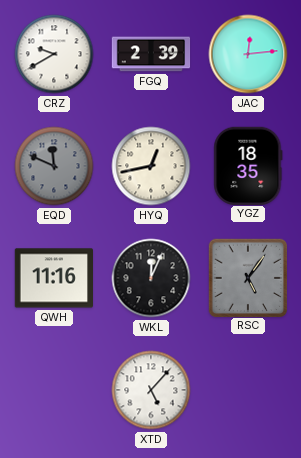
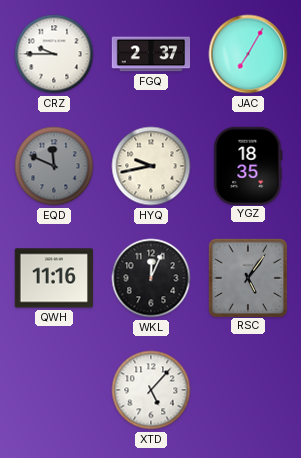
CRZ: 9:40 -> 9:45 (54, 54)
FGQ: 2:39 -> 2:37 (151, 54)
JAC: 12:14 -> 7:05 (248, 54)
HYQ: 12:43 -> 9:43 (151, 166)
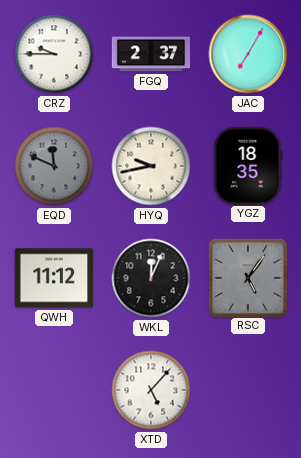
QWH: 11:16 -> 11:12 (54, 278)
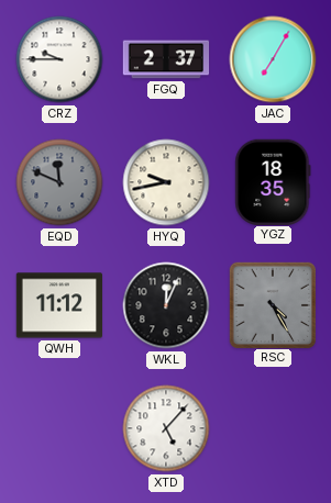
RSC: 5:06 -> 4:25 (272, 304)
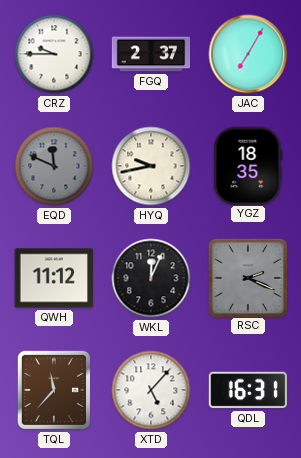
RSC: 4:25 -> 2:19 (247, 277)
TQL: none -> 11:37 (54, 390)
QDL: none -> 16:31 (247, 390)
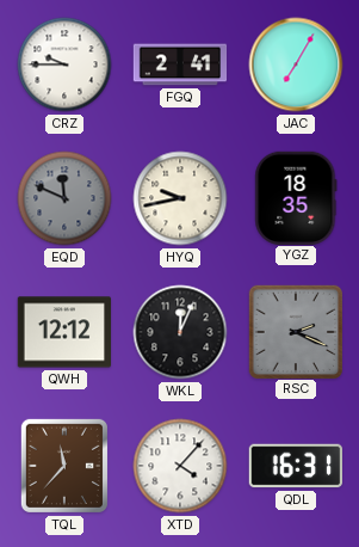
FGQ: 2:37 -> 2:41 (180, 64)
QWH: 11:12 -> 12:12 (64, 332)
XTD: 5:07 -> 4:07 (180, 466)
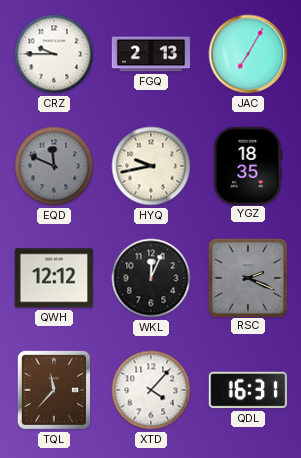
FGQ: 2:41 -> 2:13 (151, 54)
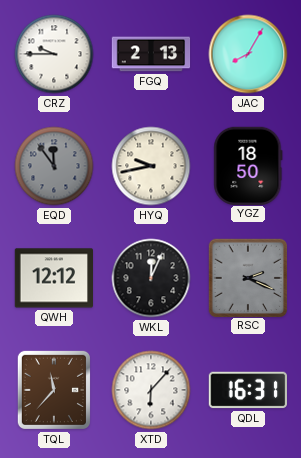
JAC: 7:05 -> 8:05 (248, 54)
EQD: 11:49 -> 11:54 (54, 166)
YGZ: 18:35 -> 18:50 (248, 165)
XTD: 4:07 -> 6:07 (151, 390)
